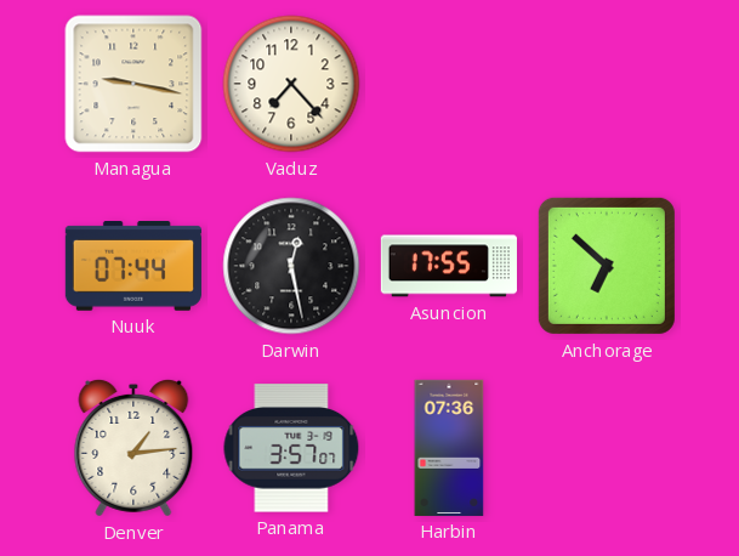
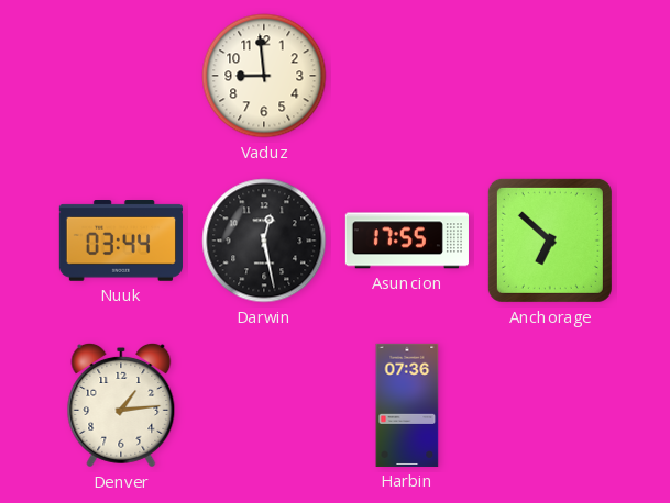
Managua: 9:17 -> none (133, 84)
Vaduz: 7:23 -> 8:59 (264, 76)
Nuuk: 07:44 -> 03:44 (121, 242)
Panama: 3:57 -> none (291, 448)
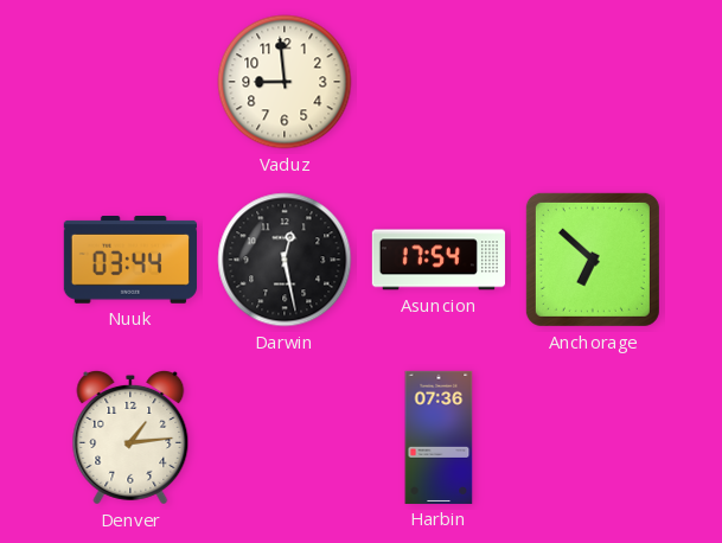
Asuncion: 17:55 -> 17:54 (439, 260)
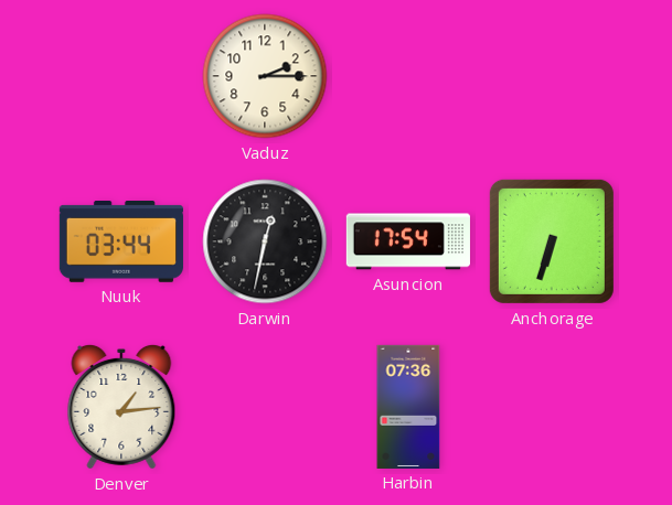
Vaduz: 8:59 -> 2:15 (265, 76)
Darwin: 12:28 -> 12:32 (265, 241)
Anchorage: 6:52 -> 6:33 (552, 241)
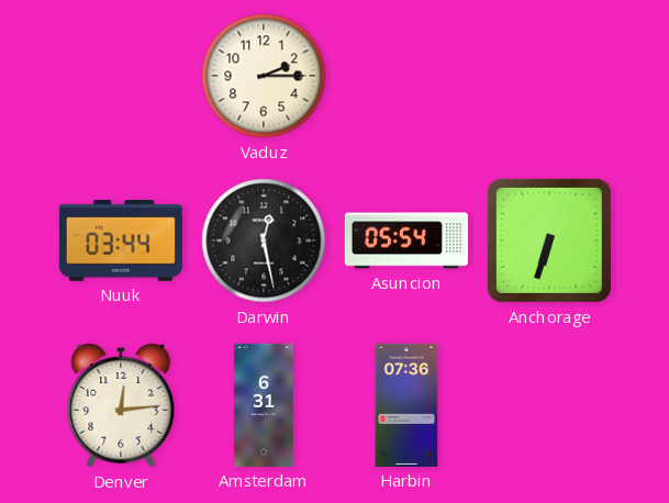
Darwin: 12:32 -> 12:28 (264, 241)
Asuncion: 17:54 -> 05:54 (406, 241)
Denver: 1:14 -> 12:14 (121, 405)
Amsterdam: none -> 6:31 (264, 405)
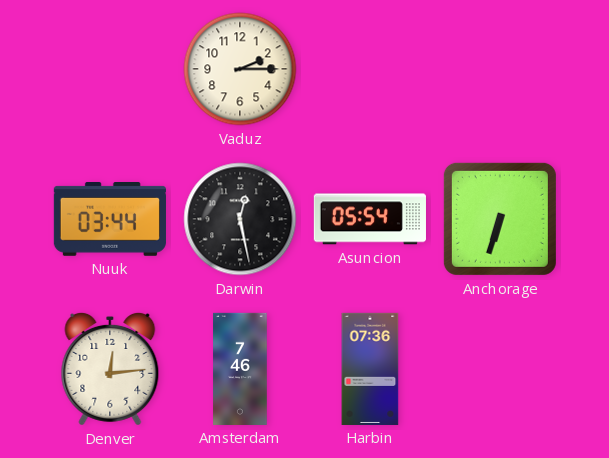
Amsterdam: 6:31 -> 7:46 (240, 369)
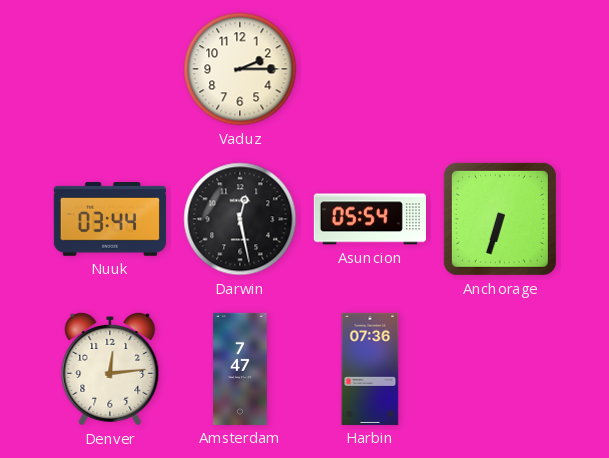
Amsterdam: 7:46 -> 7:47 (240, 369)
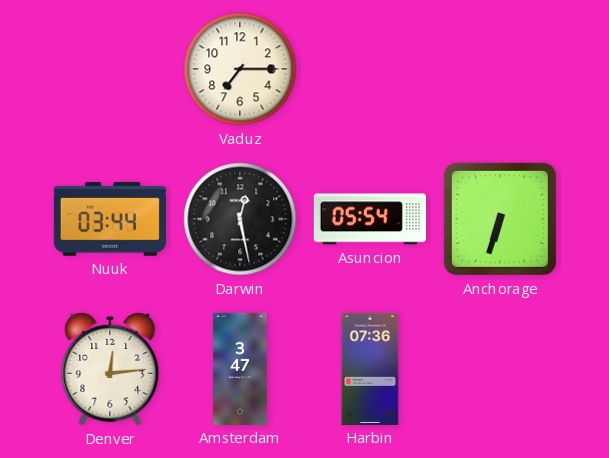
Vaduz: 2:15 -> 7:15 (240, 69)
Amsterdam: 7:47 -> 3:47 (240, 369)
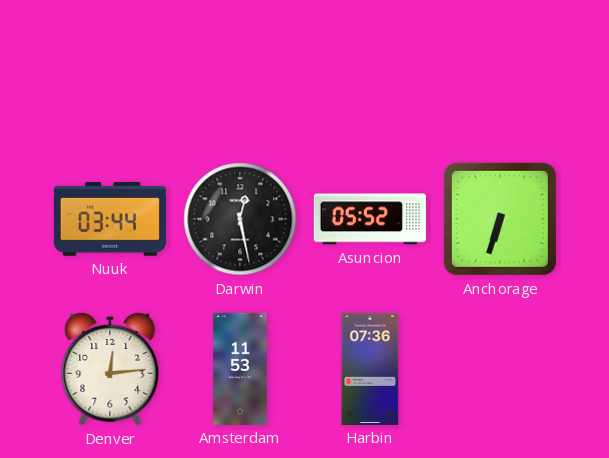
Vaduz: 7:15 -> none (240, 69)
Asuncion: 05:54 -> 05:52 (370, 219)
Amsterdam: 3:47 -> 11:53 (240, 369)
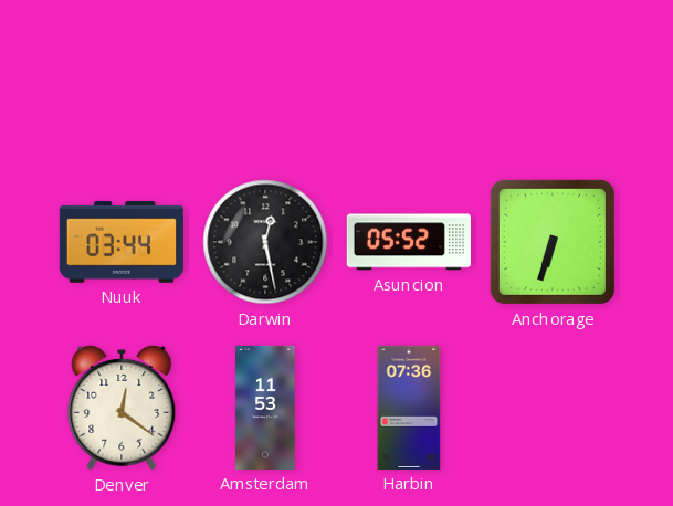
Denver: 12:14 -> 12:21 (122, 408)
